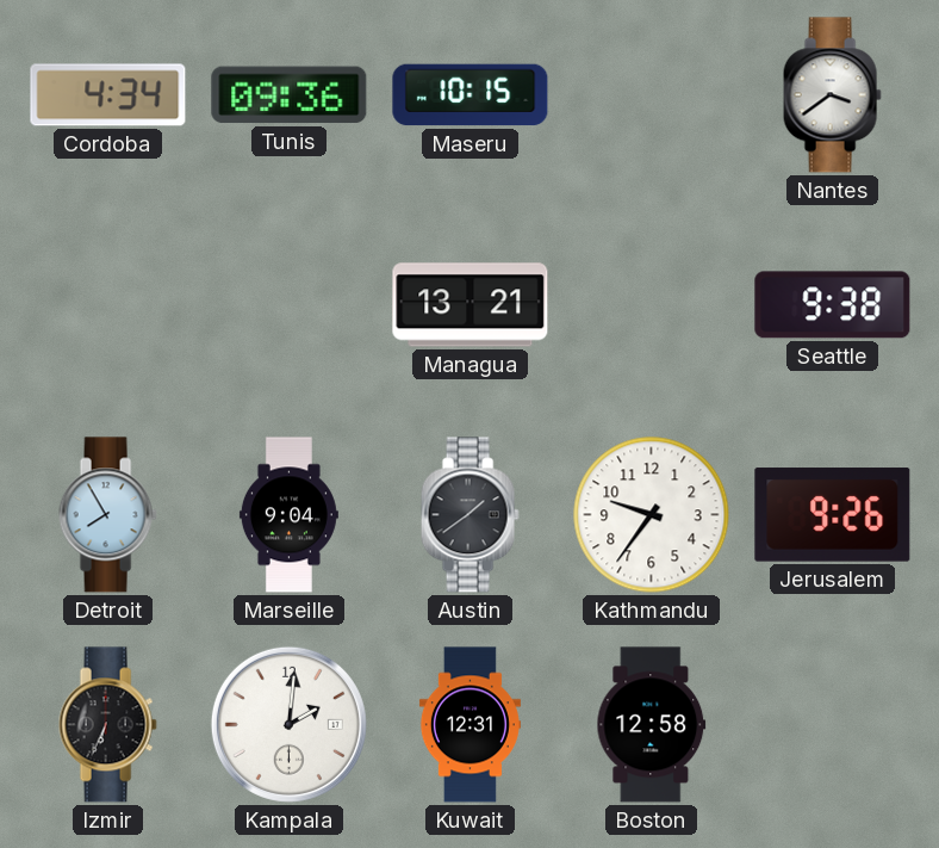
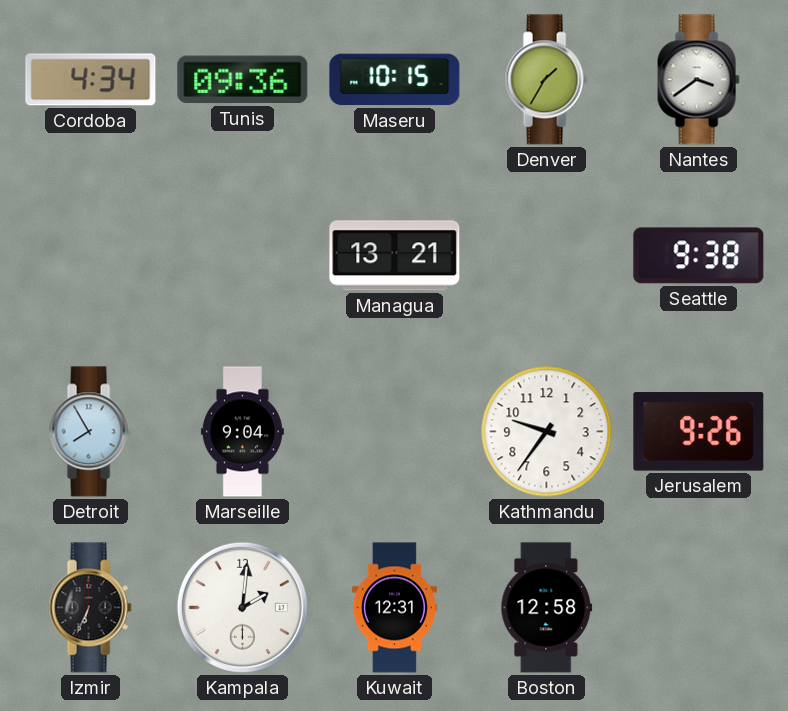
Denver: none -> 1:35 (546, 80)
Austin: 1:39 -> none (470, 515)
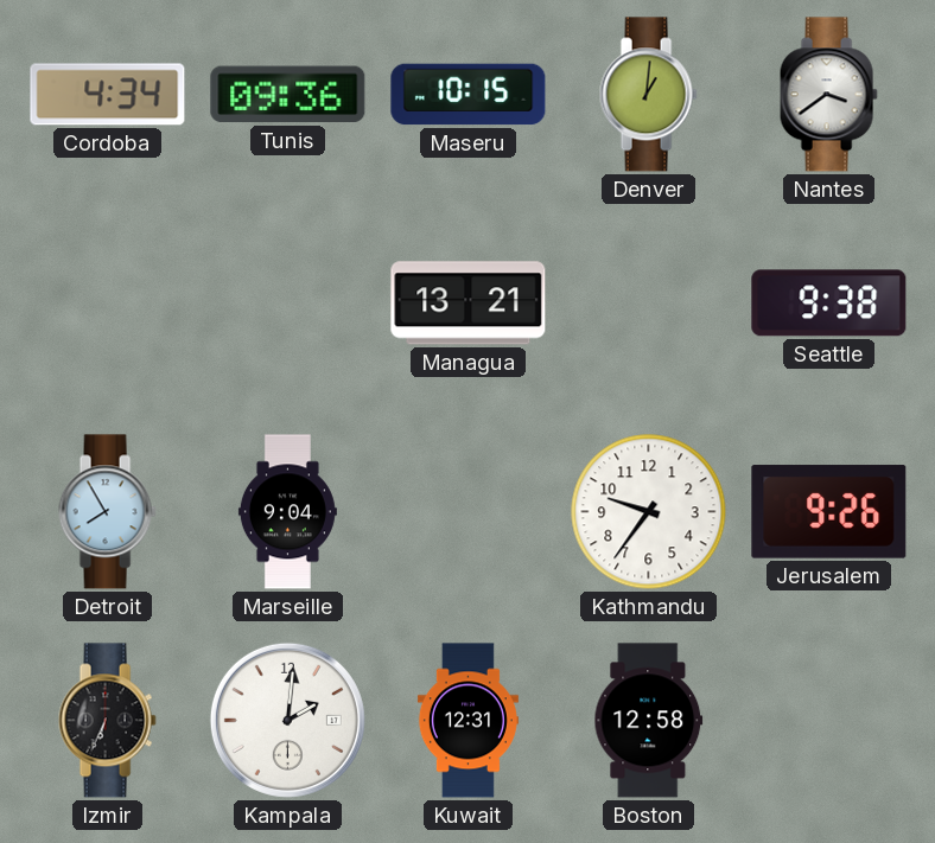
Denver: 1:35 -> 1:01 (648, 95)
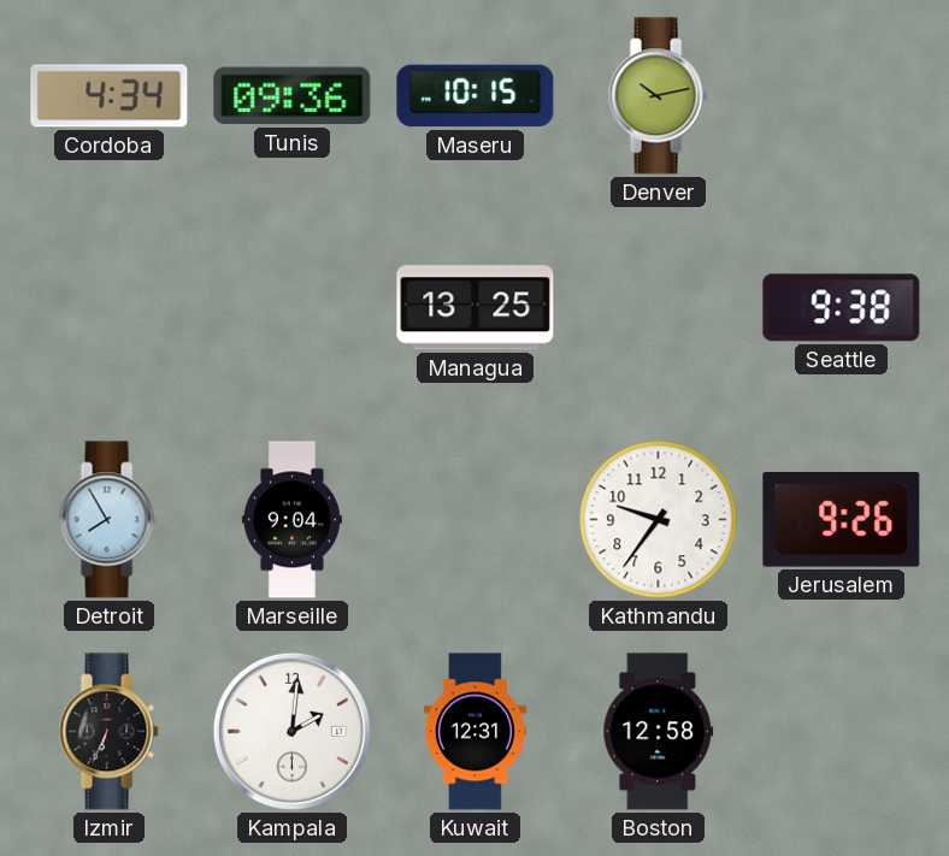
Denver: 1:01 -> 10:13 (658, 96)
Nantes: 3:39 -> none (828, 95)
Managua: 13:21 -> 13:25 (476, 308)
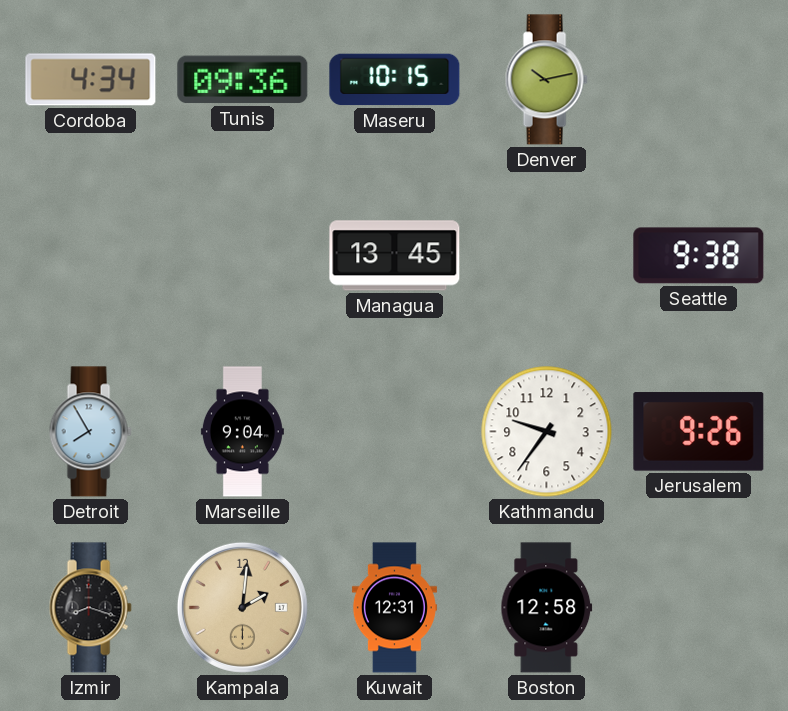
Managua: 13:25 -> 13:45 (395, 256)
Izmir: 6:34 -> 8:18 (90, 608)
Kampala dial: white -> champagne (242, 607)
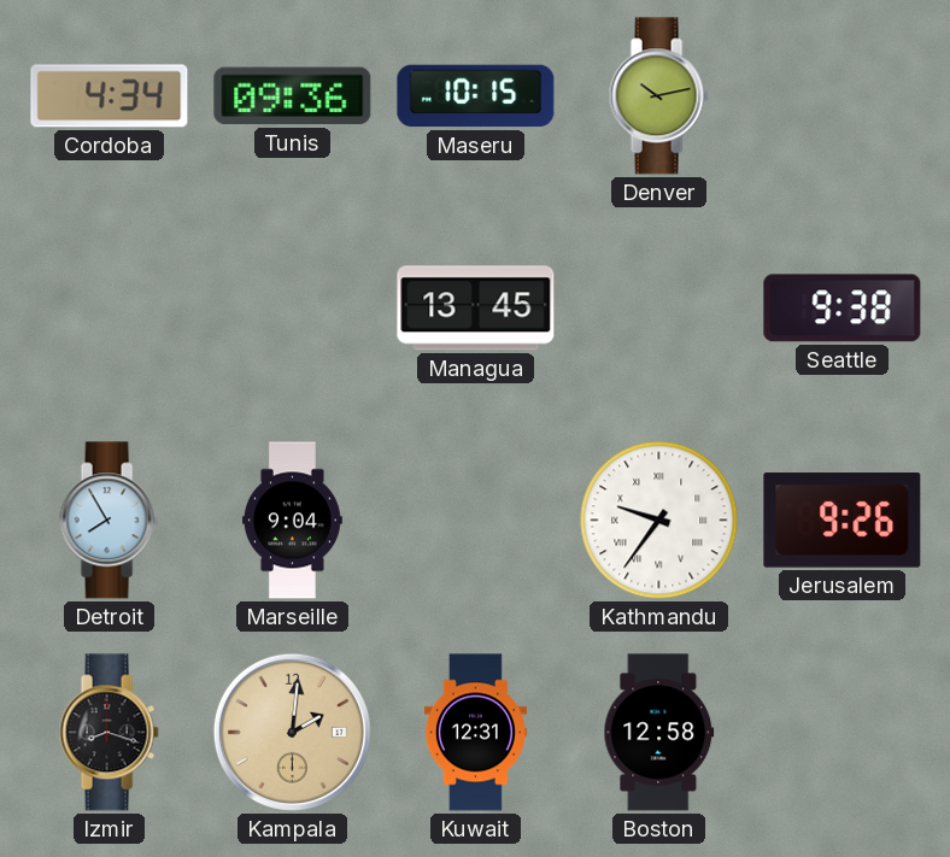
Kathmandu numerals: Arabic -> Roman (659, 521)
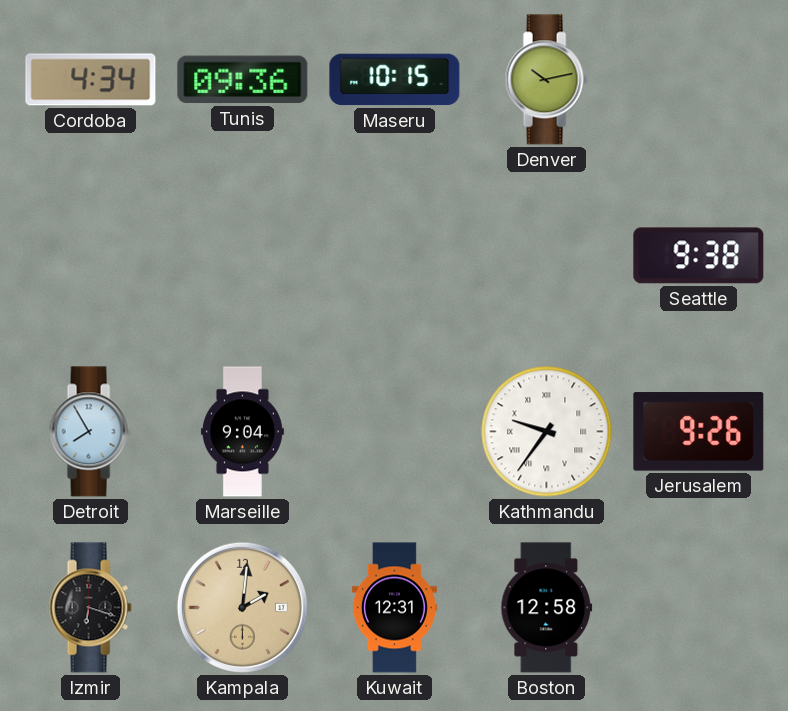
Managua: 13:45 -> none (476, 309)
Izmir: 8:18 -> 6:18 (90, 608)
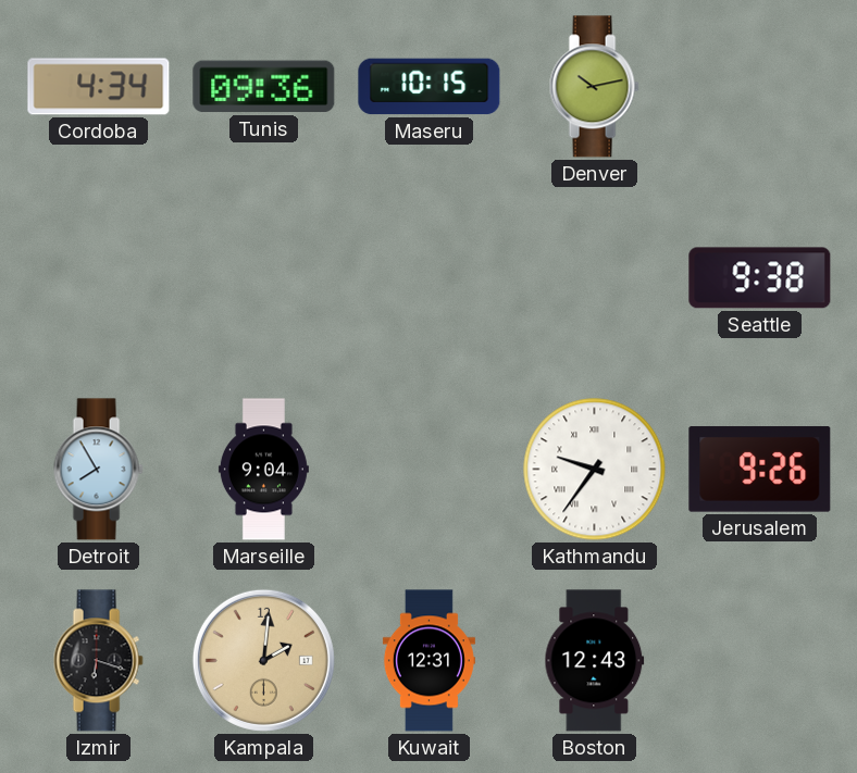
Boston: 12:58 -> 12:43 (595, 661)
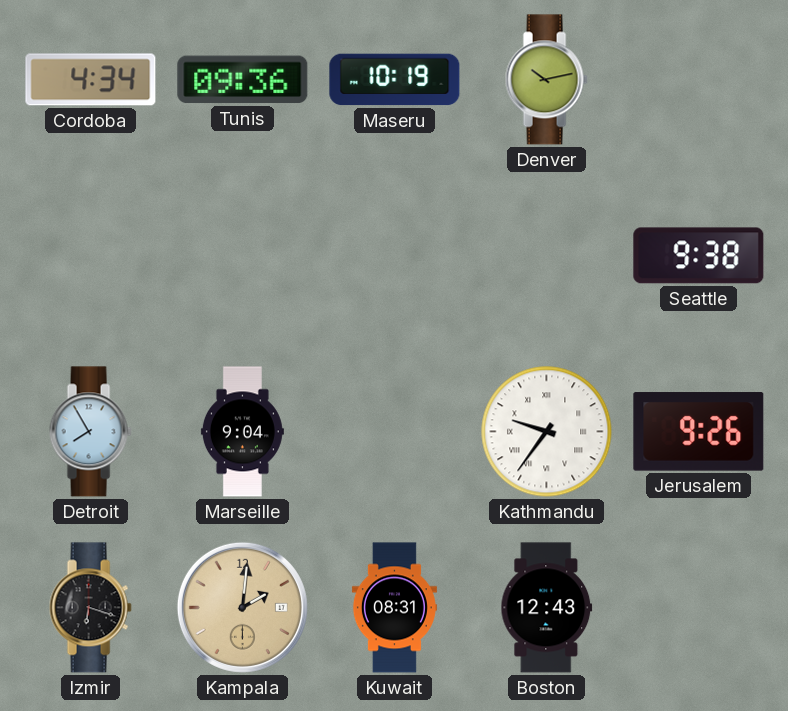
Maseru: 10:15 -> 10:19 (395, 80)
Kuwait: 12:31 -> 08:31 (394, 608)
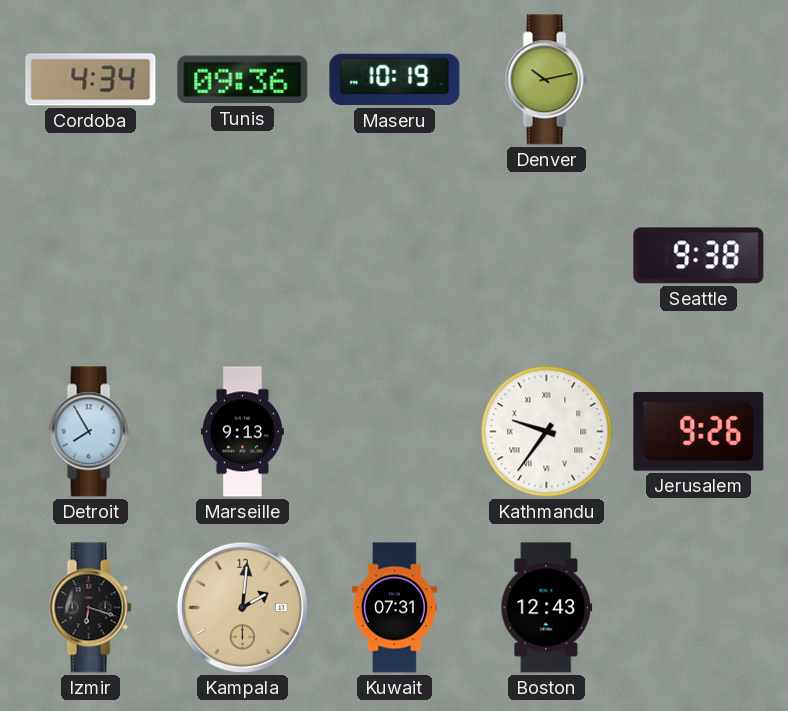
Marseille: 9:04 -> 9:13 (242, 432)
Kuwait: 08:31 -> 07:31 (394, 608)
